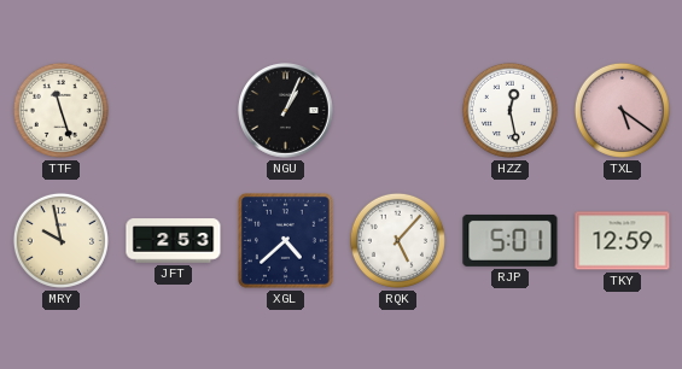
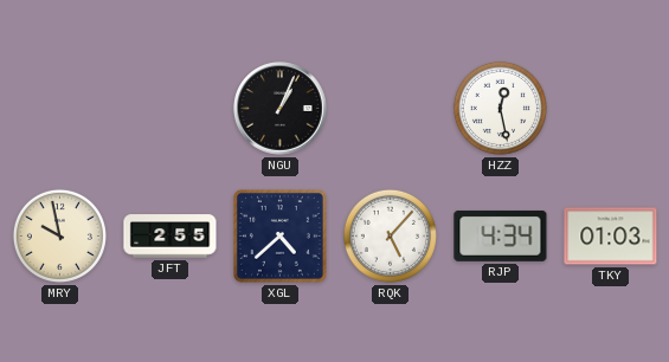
TTF: 11:27 -> none (60, 110)
TXL: 5:21 -> none (622, 110)
JFT: 2:53 -> 2:55 (171, 237)
RJP: 5:01 -> 4:34 (501, 235)
TKY: 12:59 -> 01:03 (611, 237)
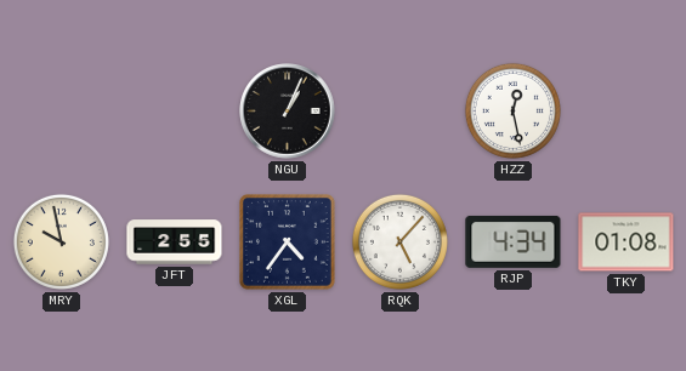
XGL: 4:38 -> 4:36 (288, 242)
TKY: 01:03 -> 01:08 (627, 242)
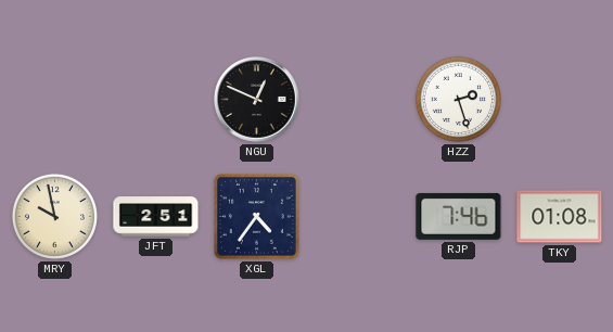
NGU: 1:04 -> 12:49 (257, 100)
HZZ: 12:28 -> 2:27 (458, 99)
JFT: 2:55 -> 2:51 (156, 217)
RQK: 5:07 -> none (399, 241)
RJP: 4:34 -> 7:46 (459, 216)
